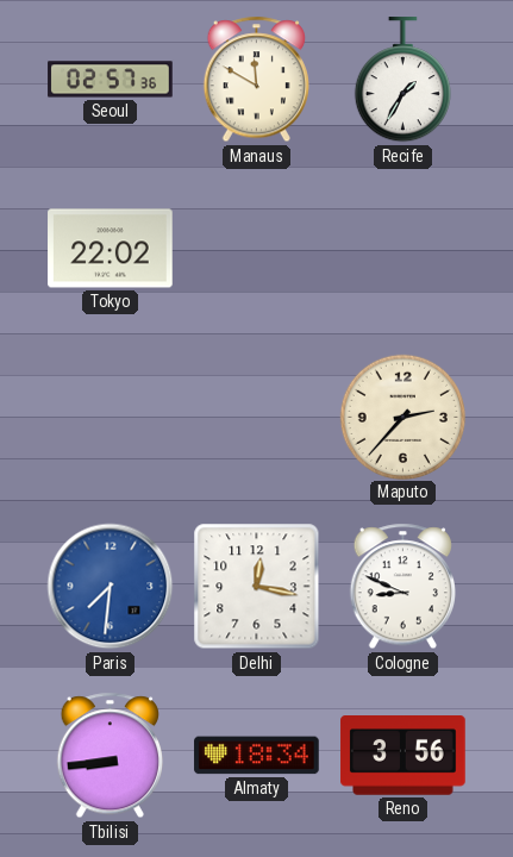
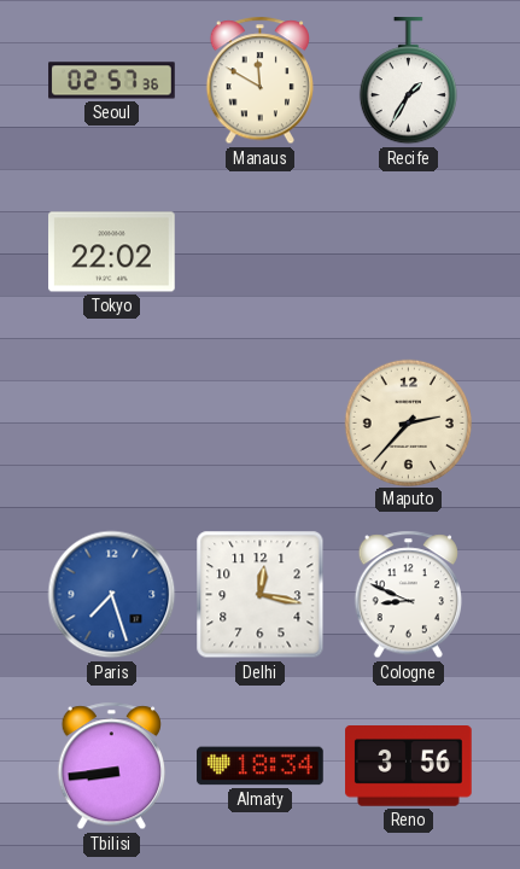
Paris: 7:31 -> 7:27 (112, 595)
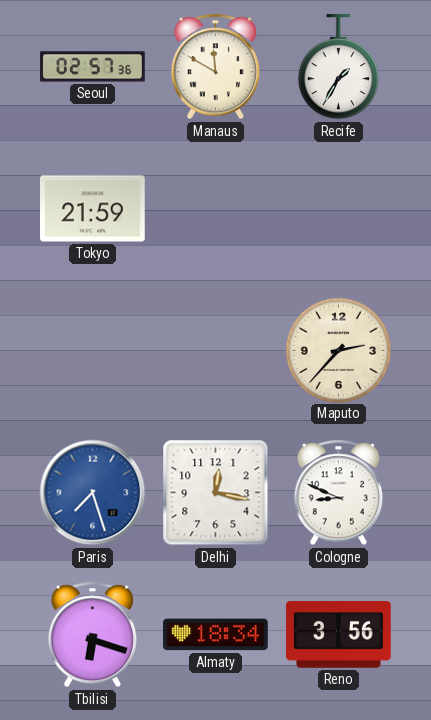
Tokyo: 22:02 -> 21:59 (93, 209)
Tbilisi: 8:44 -> 6:18 (92, 635)
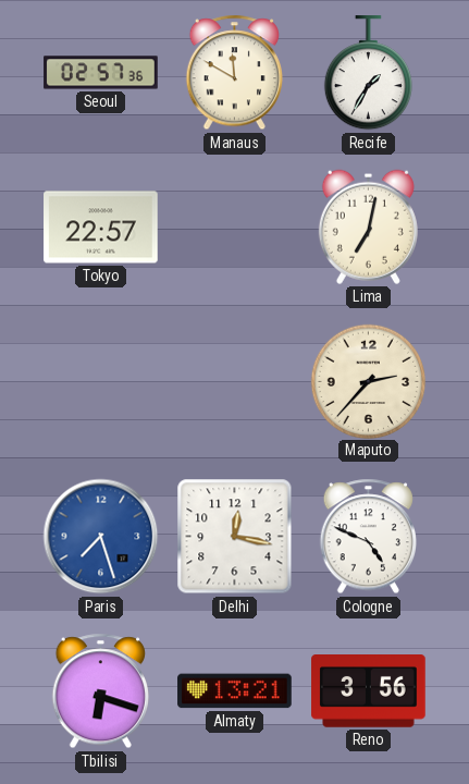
Tokyo: 21:59 -> 22:57 (101, 228)
Lima: none -> 7:02 (368, 226)
Cologne: 8:49 -> 4:49 (368, 537)
Almaty: 18:34 -> 13:21 (235, 691)
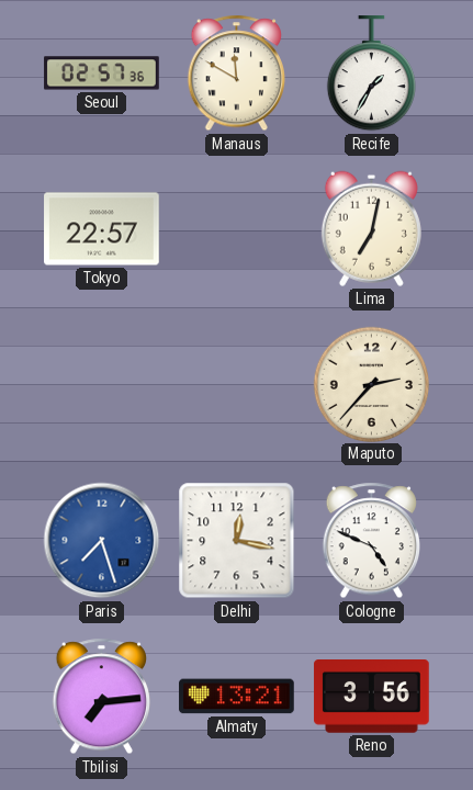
Tbilisi: 6:18 -> 7:14 (101, 697)
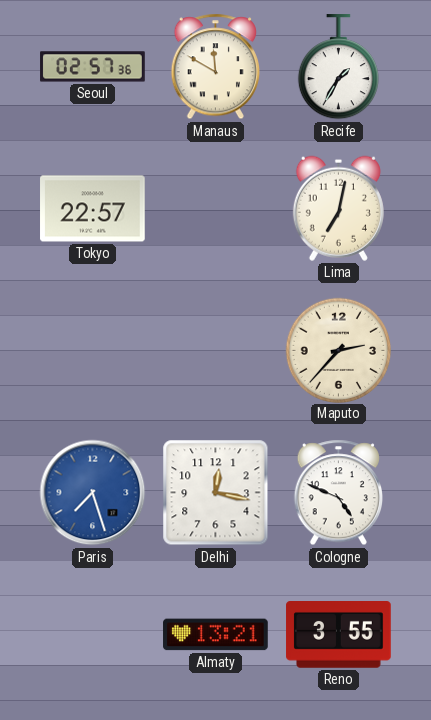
Tbilisi: 7:14 -> none (101, 697)
Reno: 3:56 -> 3:55 (339, 635)
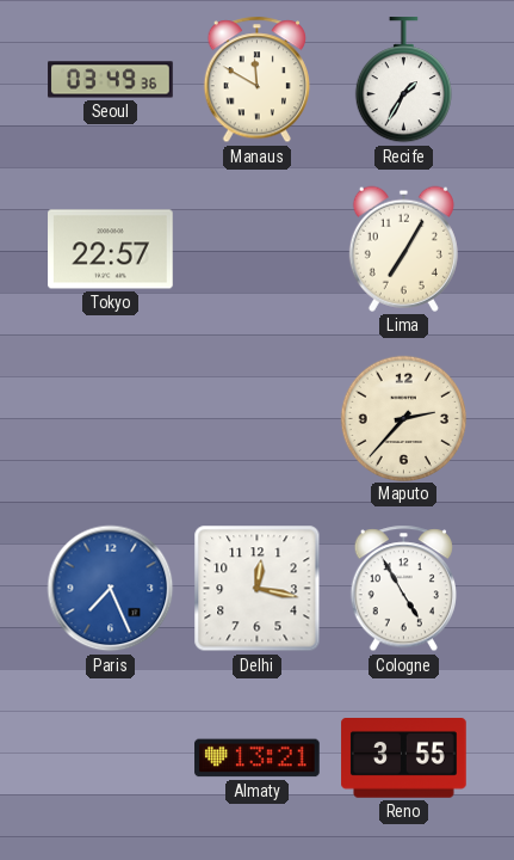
Seoul: 02:57 -> 03:49 (111, 80)
Lima: 7:02 -> 7:05 (403, 248)
Paris: 7:27 -> 7:26 (111, 589)
Cologne: 4:49 -> 4:55 (403, 589)
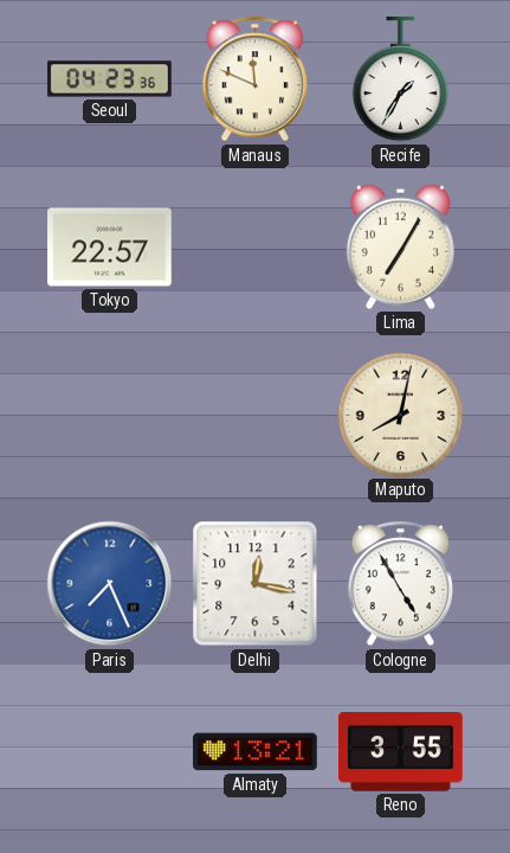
Seoul: 03:49 -> 04:23 (110, 79)
Manaus: 11:50 -> 11:49 (254, 79)
Maputo: 2:37 -> 8:02 (400, 415)
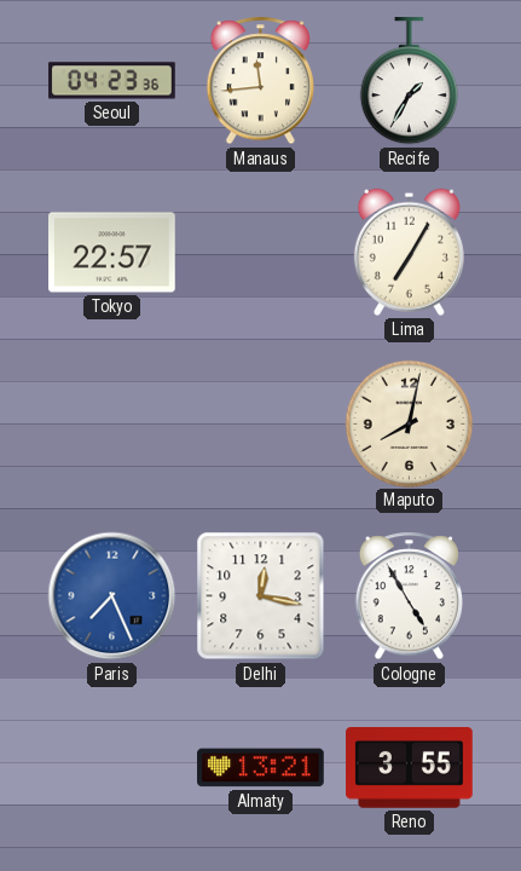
Manaus: 11:49 -> 11:44 (260, 81)
